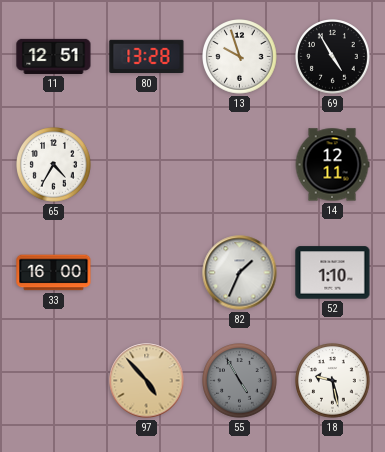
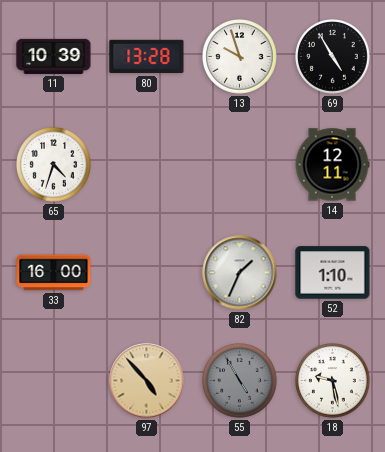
11: 12:51 -> 10:39 (54, 56)
65: 4:35 -> 4:33 (54, 165)
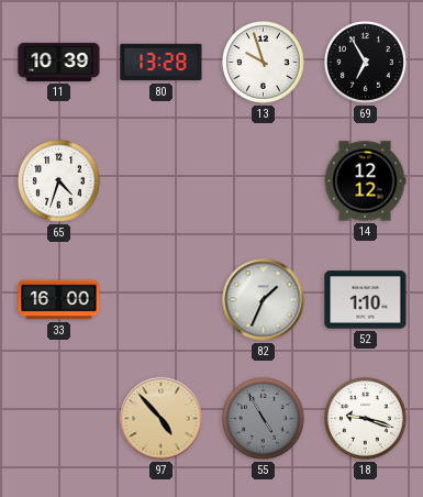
69: 4:55 -> 6:55 (366, 63)
14: 12:11 -> 12:12 (365, 181)
18: 9:28 -> 9:18 (366, 419)
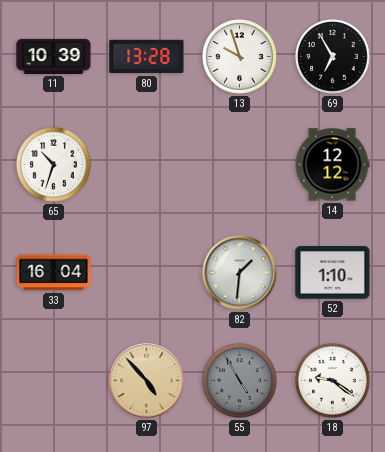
65: 4:33 -> 10:33 (54, 165)
33: 16:00 -> 16:04 (54, 273)
82: 1:34 -> 1:31 (240, 273)
18: 9:18 -> 9:21 (333, 381)
